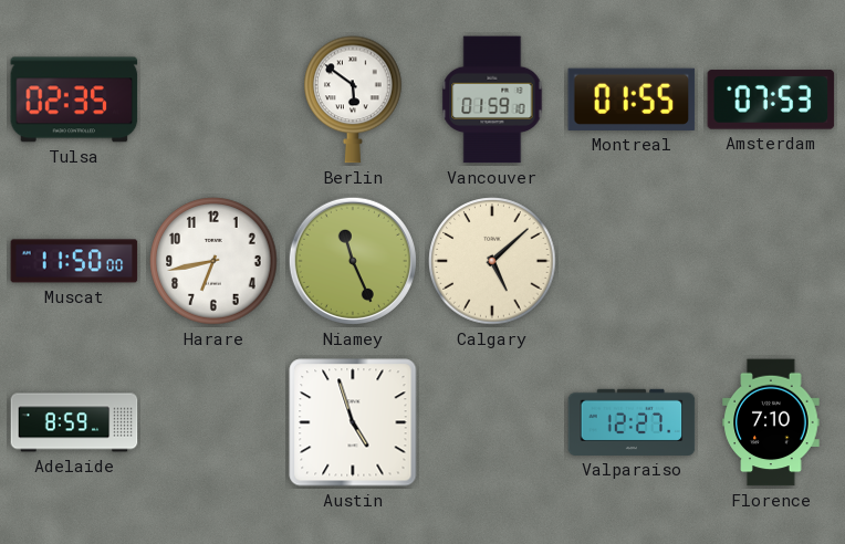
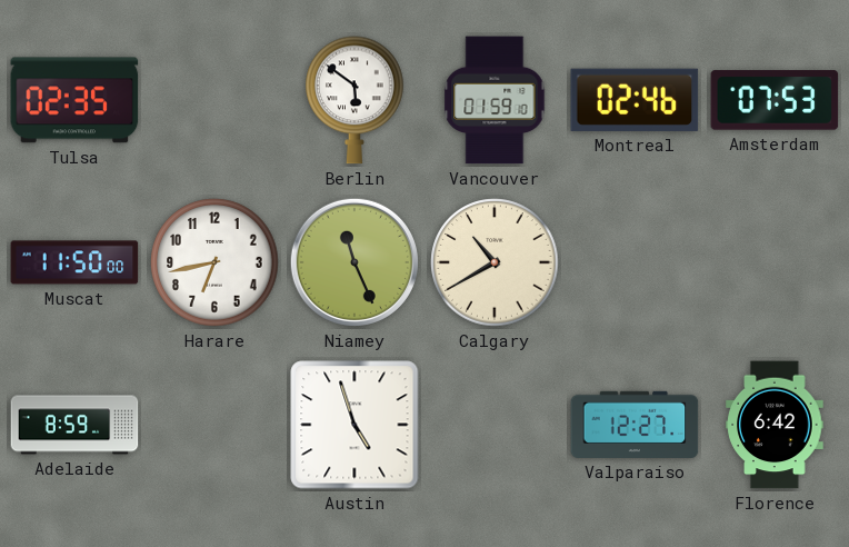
Montreal: 01:55 -> 02:46 (635, 100)
Calgary: 5:08 -> 10:40 (495, 262)
Florence: 7:10 -> 6:42 (775, 425)
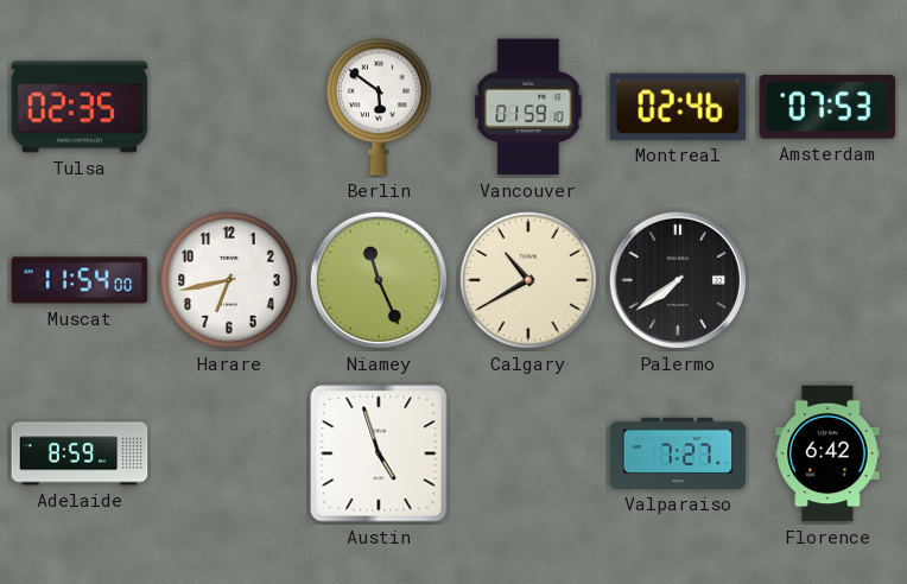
Muscat: 11:50 -> 11:54 (80, 280)
Palermo: none -> 7:39 (678, 280)
Valparaiso: 12:27 -> 7:27 (678, 453)
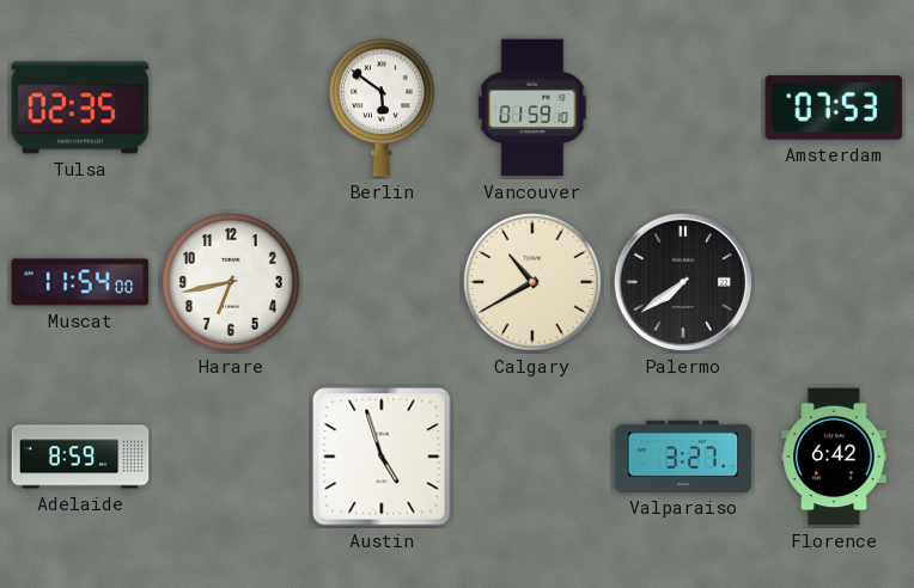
Montreal: 02:46 -> none (678, 107)
Niamey: 11:26 -> none (379, 280)
Valparaiso: 7:27 -> 3:27 (683, 457)
